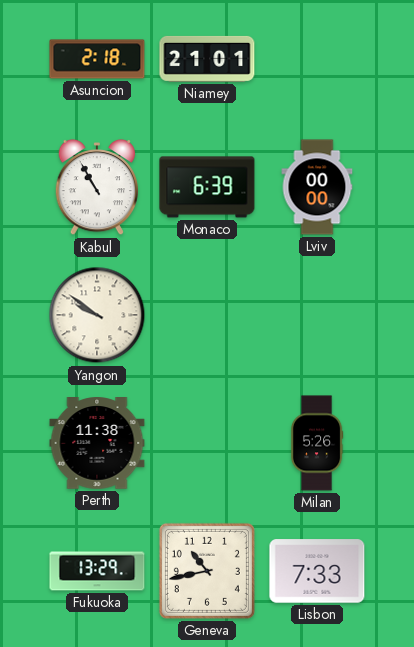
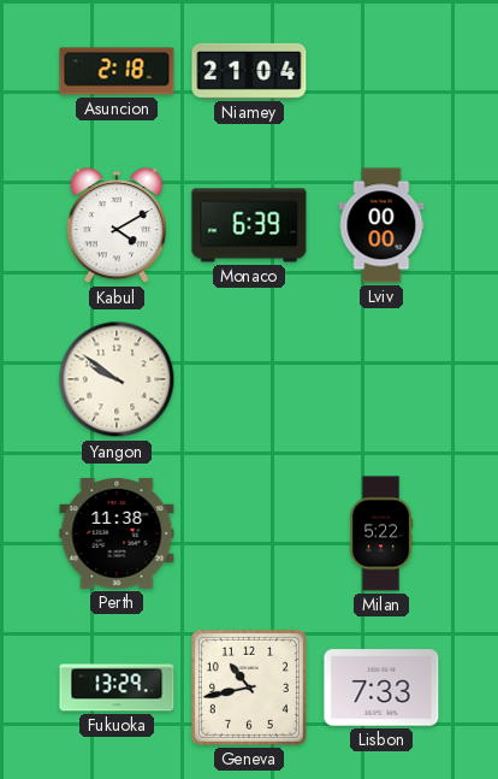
Niamey: 21:01 -> 21:04 (249, 71)
Kabul: 10:55 -> 4:10 (115, 225)
Milan: 5:26 -> 5:22 (381, 533)
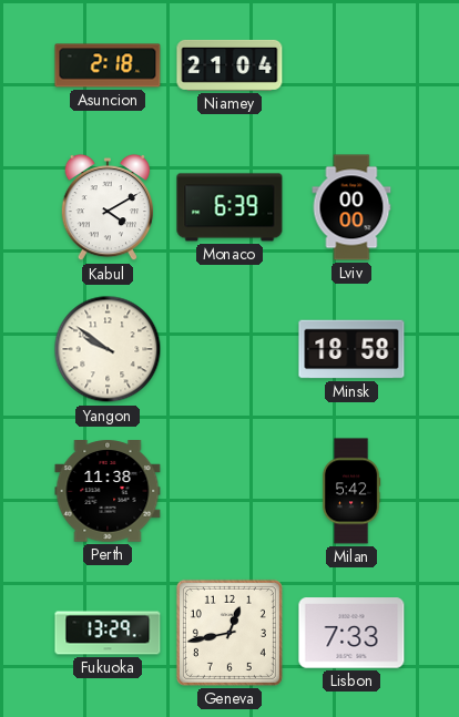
Minsk: none -> 18:58 (351, 349)
Milan: 5:22 -> 5:42 (351, 491)
Geneva: 10:43 -> 12:43 (229, 633)
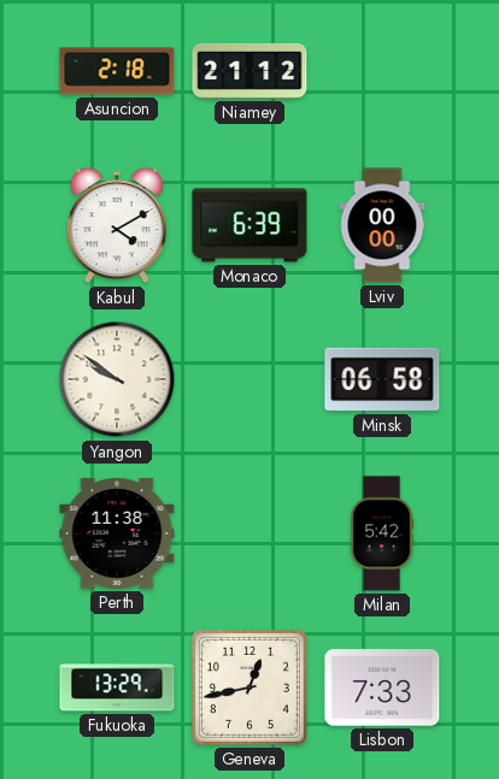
Niamey: 21:04 -> 21:12 (249, 71)
Minsk: 18:58 -> 06:58 (382, 379)
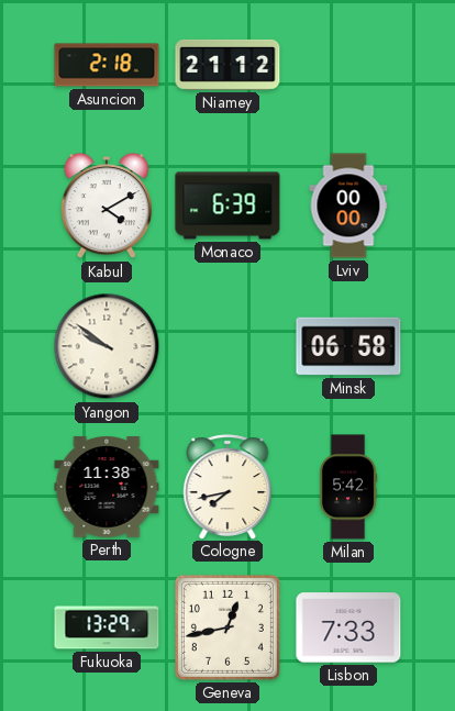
Cologne: none -> 7:43 (227, 487)
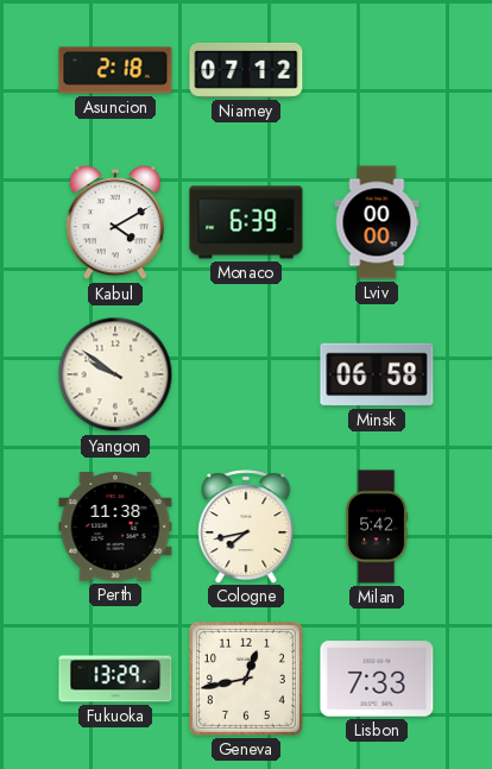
Niamey: 21:12 -> 07:12 (246, 70)
